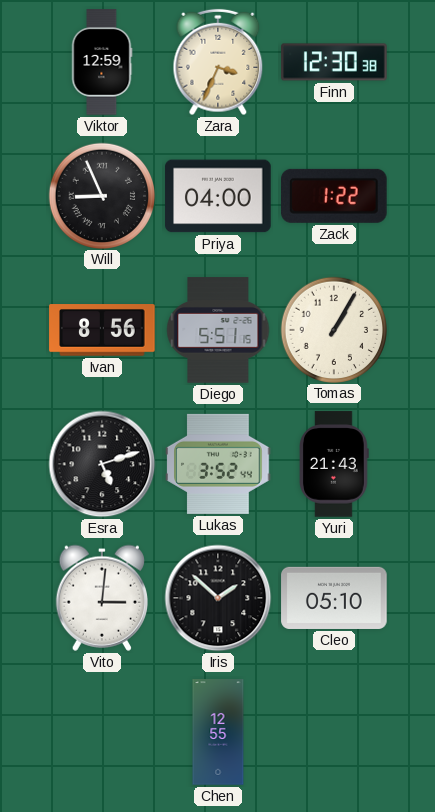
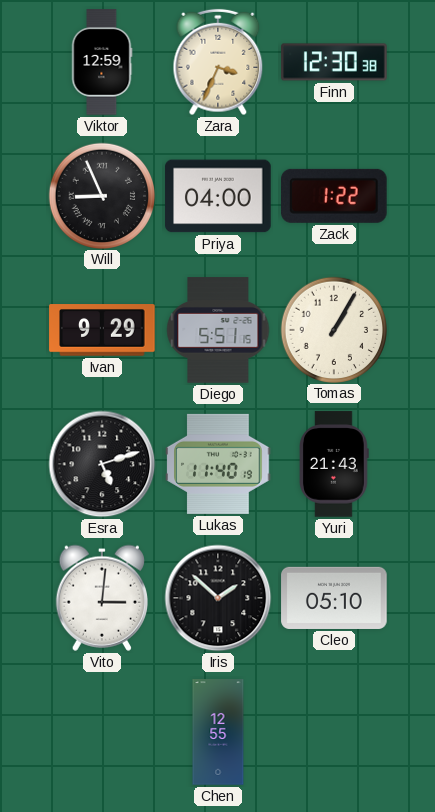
Ivan: 8:56 -> 9:29 (102, 330)
Lukas: 3:52 -> 11:40 (218, 464)
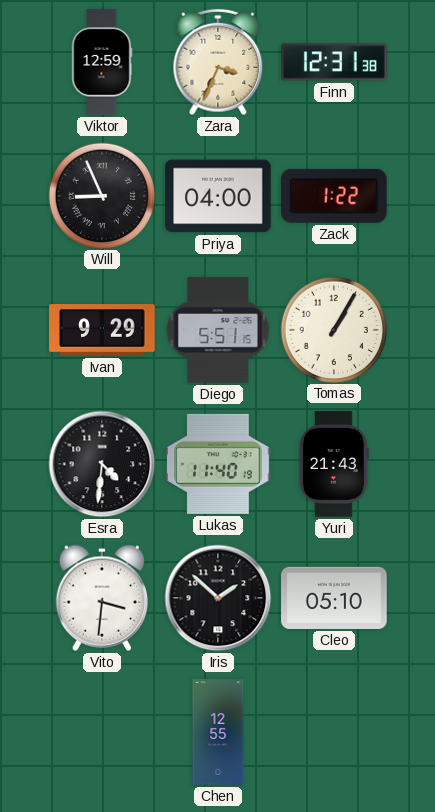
Finn: 12:30 -> 12:31 (334, 62)
Esra: 5:12 -> 4:31 (102, 464)
Vito: 3:01 -> 3:31 (101, 598)
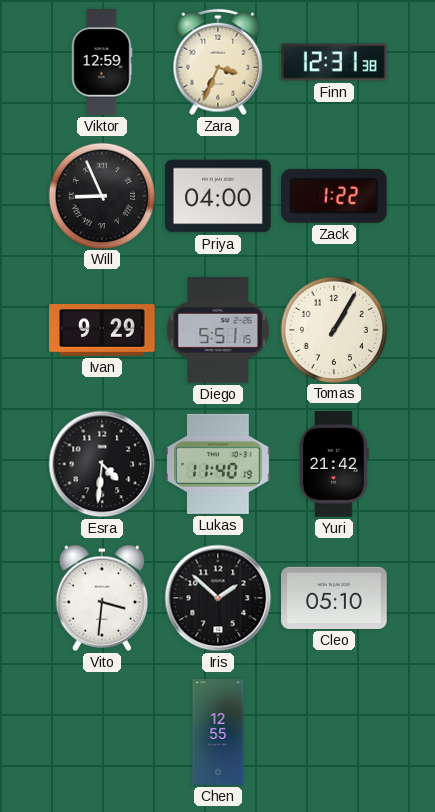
Yuri: 21:43 -> 21:42 (334, 464)
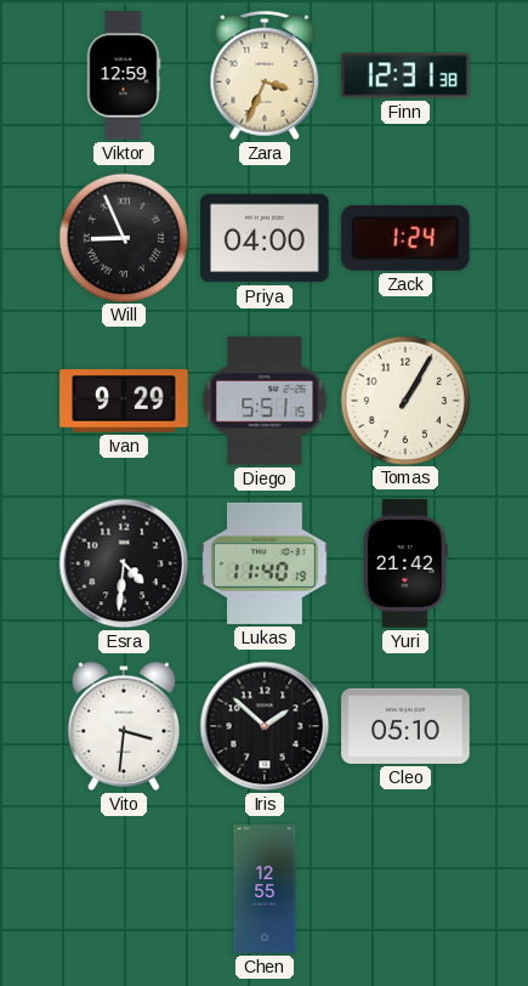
Zack: 1:22 -> 1:24 (407, 238)
